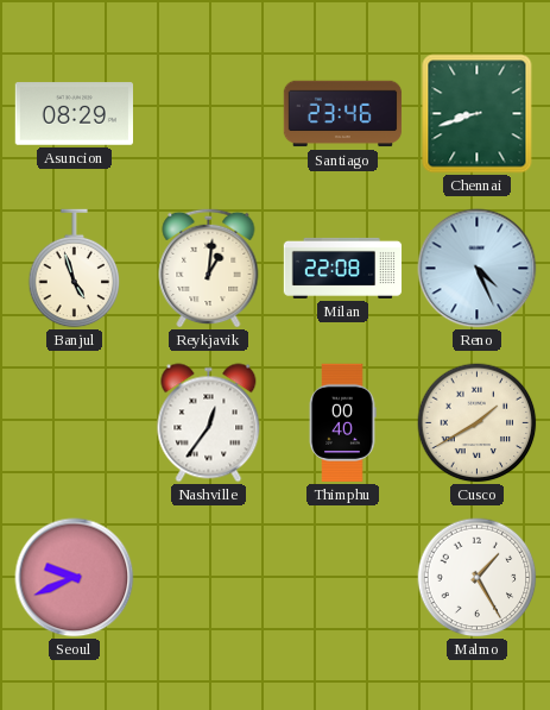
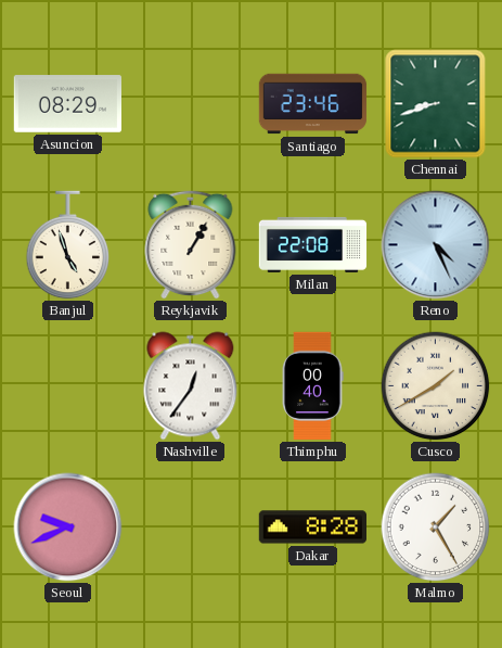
Reykjavik: 1:01 -> 1:05 (191, 244)
Dakar: none -> 8:28 (312, 528)
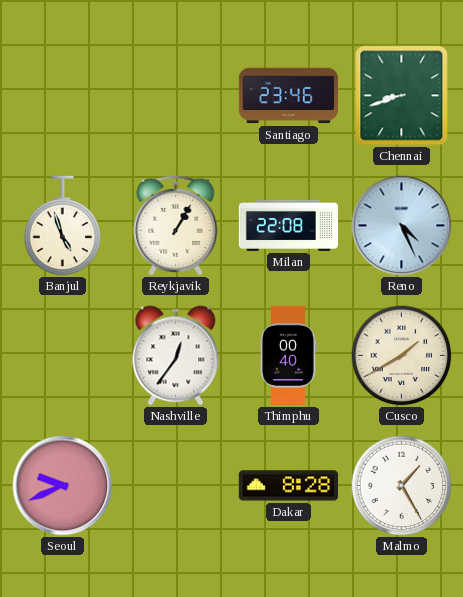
Asuncion: 08:29 -> none (67, 104)
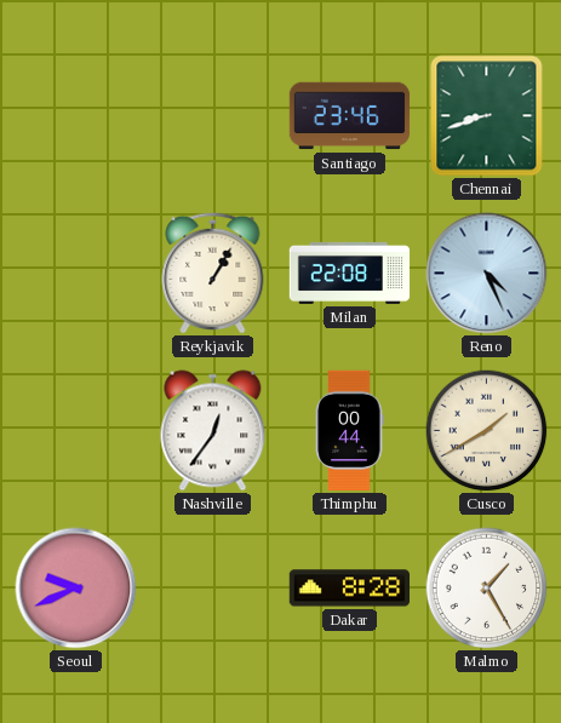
Banjul: 4:57 -> none (63, 226)
Thimphu: 00:40 -> 00:44 (349, 431)
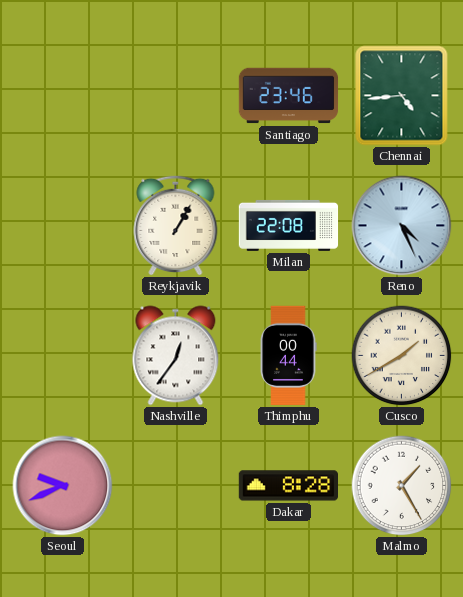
Chennai: 8:42 -> 4:44 (402, 96)
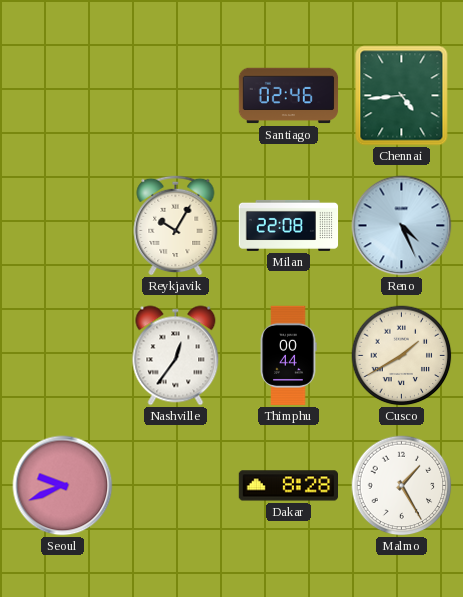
Santiago: 23:46 -> 02:46 (289, 96)
Reykjavik: 1:05 -> 10:05 (176, 225)
